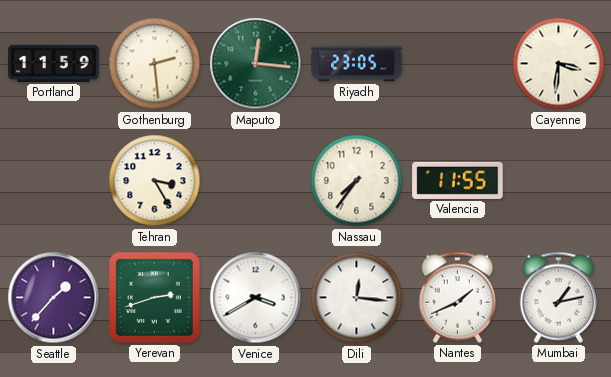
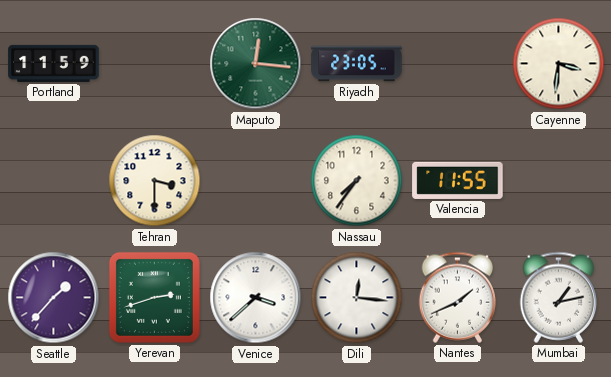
Gothenburg: 2:29 -> none (155, 64)
Tehran: 3:25 -> 3:30 (155, 181)
Venice: 3:40 -> 3:38 (256, 298)
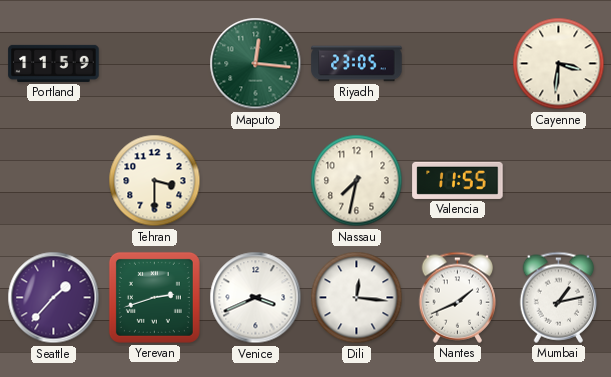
Nassau: 7:36 -> 7:32 (357, 181)
Venice: 3:38 -> 3:41 (256, 298)
